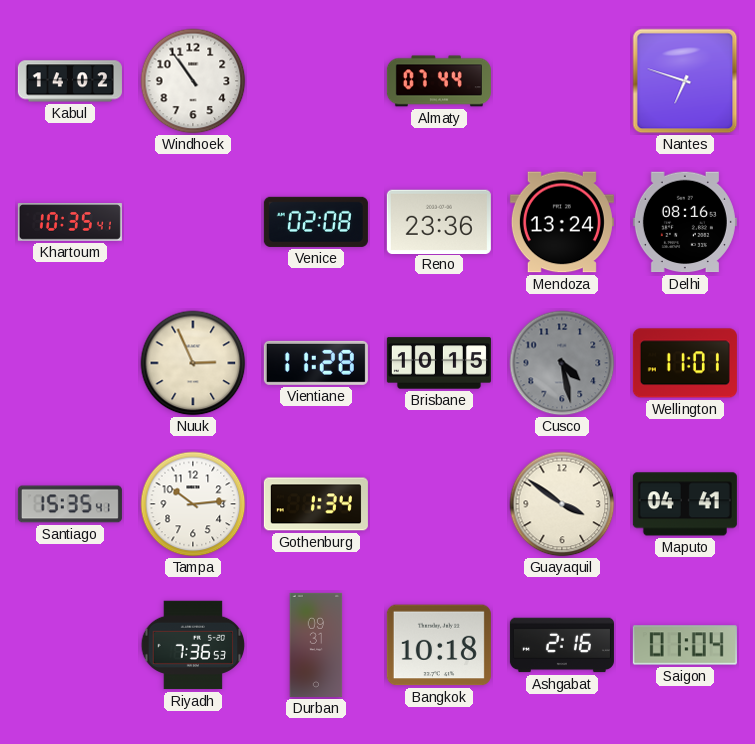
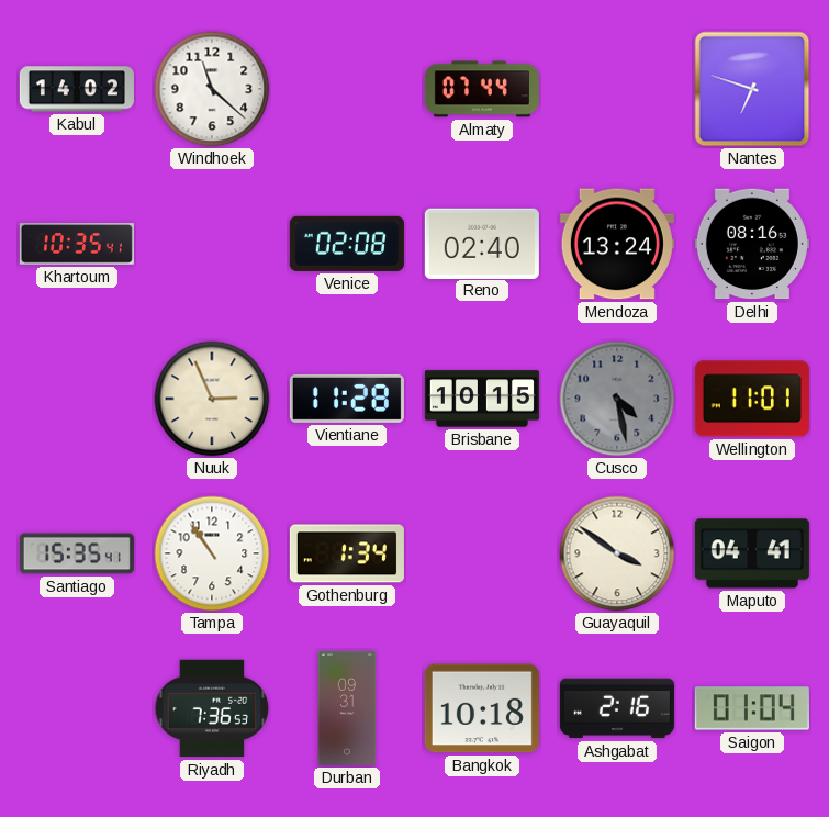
Windhoek: 10:54 -> 11:22 (212, 89)
Reno: 23:36 -> 02:40 (482, 243)
Tampa: 10:14 -> 10:54 (212, 553)
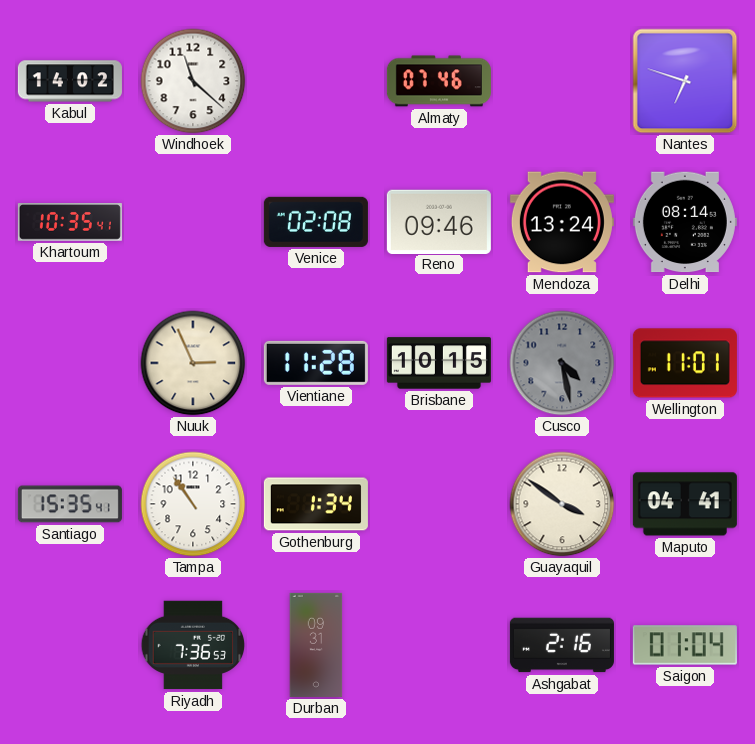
Almaty: 07:44 -> 07:46 (439, 81)
Reno: 02:40 -> 09:46 (439, 221)
Delhi: 08:16 -> 08:14 (685, 222)
Bangkok: 10:18 -> none (482, 708)
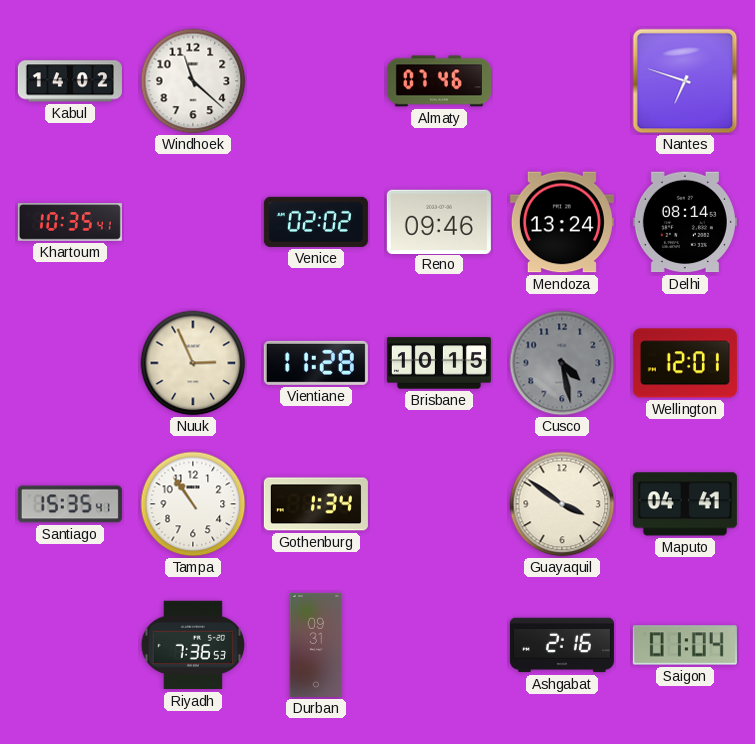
Venice: 02:08 -> 02:02 (316, 222)
Wellington: 11:01 -> 12:01 (685, 363)
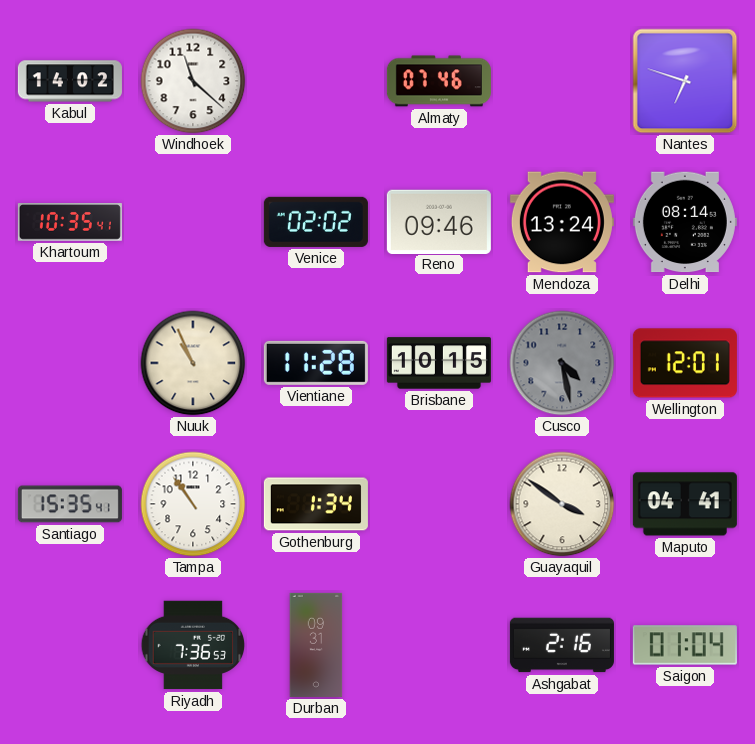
Nuuk: 2:56 -> 10:56 (193, 363)
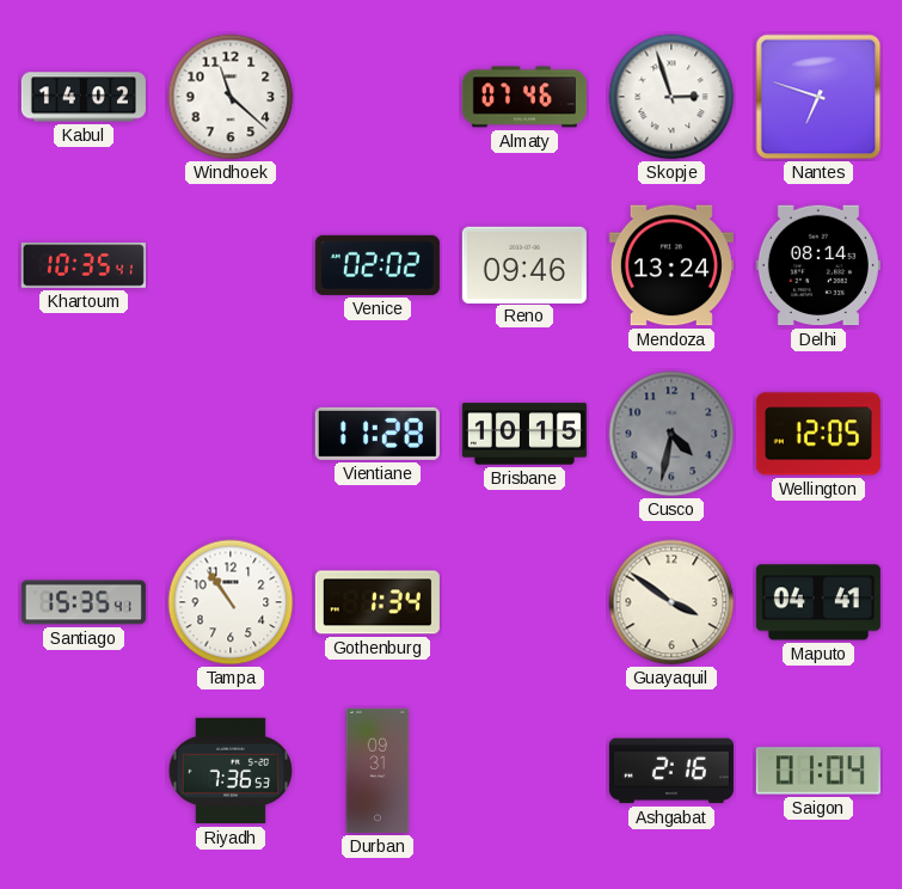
Skopje: none -> 2:57 (671, 97)
Nuuk: 10:56 -> none (193, 363)
Cusco: 4:28 -> 4:32 (671, 434)
Wellington: 12:01 -> 12:05 (818, 434)
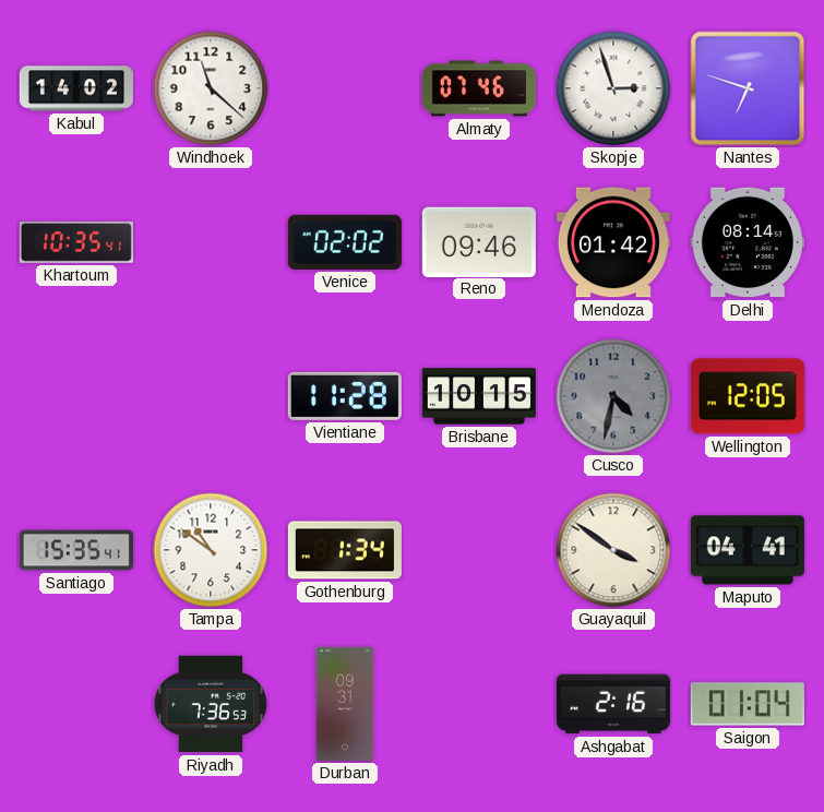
Mendoza: 13:24 -> 01:42 (613, 242)
Tampa: 10:54 -> 10:51 (211, 550)
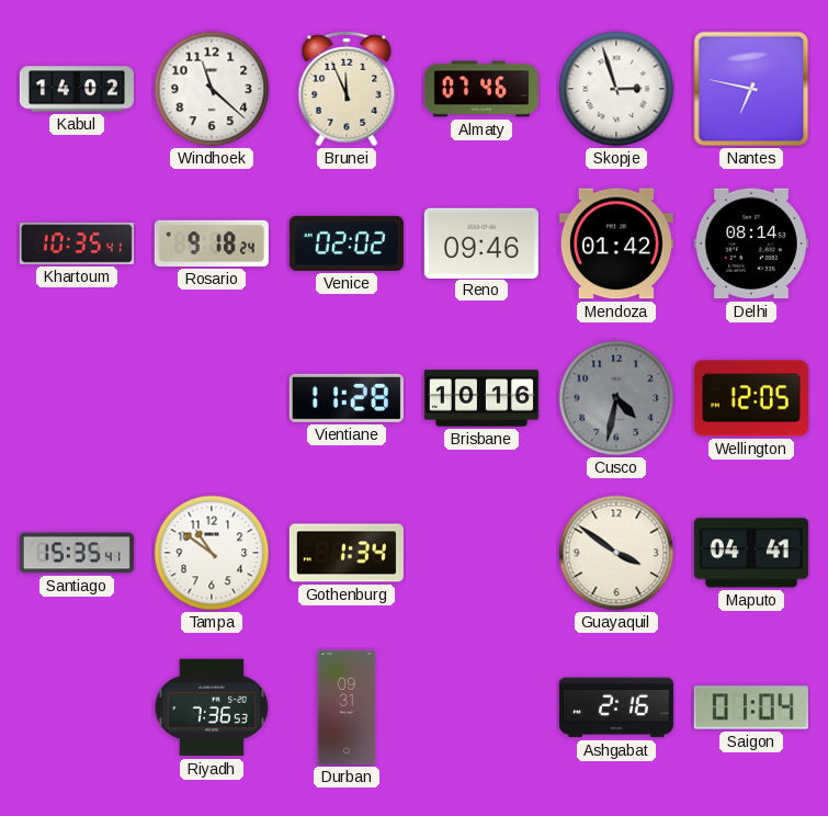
Brunei: none -> 11:56 (347, 89)
Nantes: 6:48 -> 6:47 (751, 89)
Rosario: none -> 9:18 (212, 243)
Brisbane: 10:15 -> 10:16 (481, 398)
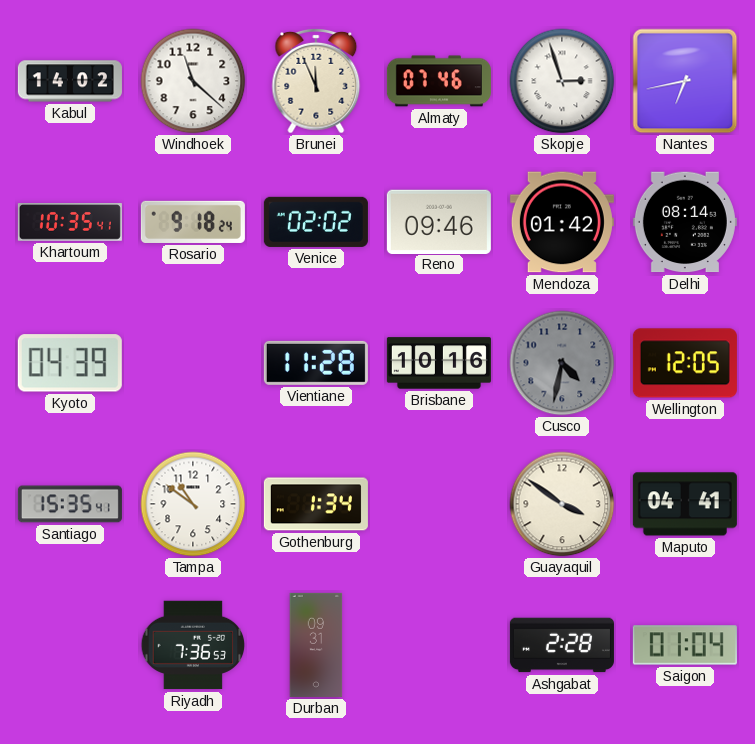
Nantes: 6:47 -> 6:43 (685, 81)
Kyoto: none -> 04:39 (70, 363)
Ashgabat: 2:16 -> 2:28 (562, 645)
